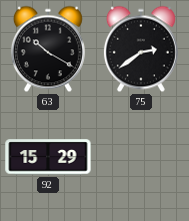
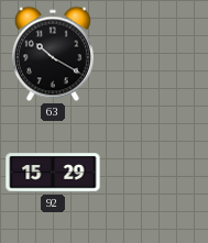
75: 2:39 -> none (141, 49)
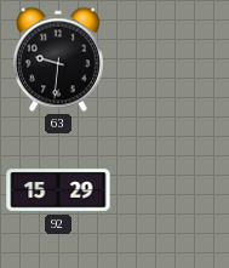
63: 10:20 -> 9:31 (58, 59)
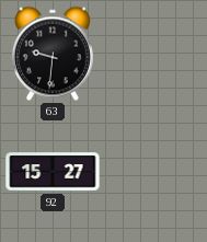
92: 15:29 -> 15:27 (53, 172)
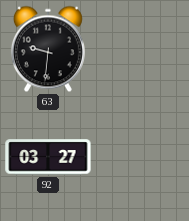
92: 15:27 -> 03:27 (48, 157)
